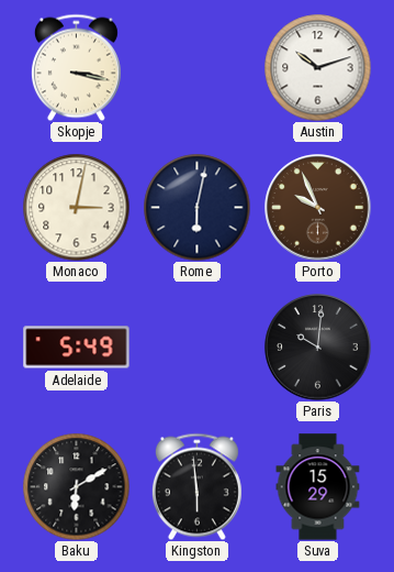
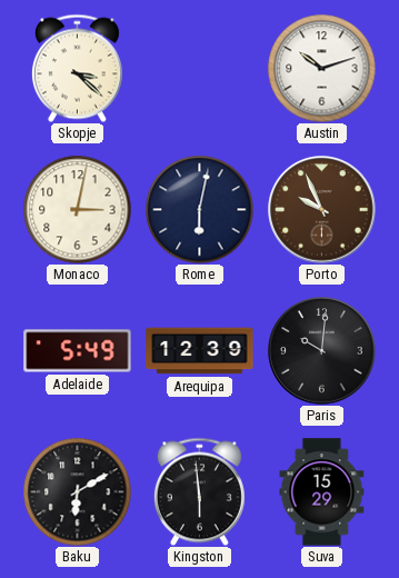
Skopje: 3:17 -> 3:22 (77, 68)
Arequipa: none -> 12:39 (200, 351)
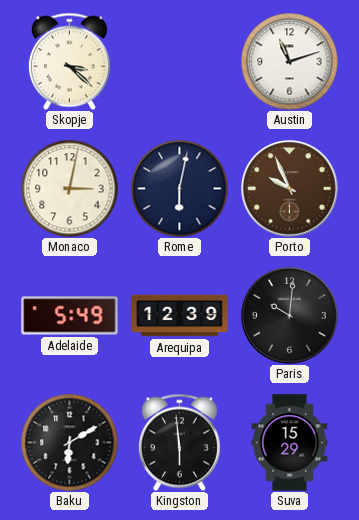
Austin: 10:12 -> 11:12 (289, 61)
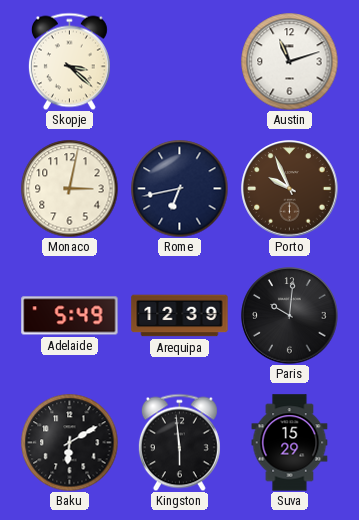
Rome: 6:02 -> 6:43 (179, 188)
